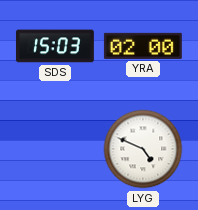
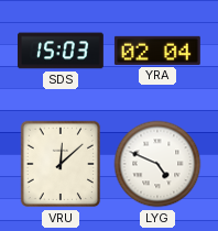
YRA: 02:00 -> 02:04 (157, 51)
VRU: none -> 12:08 (61, 164)
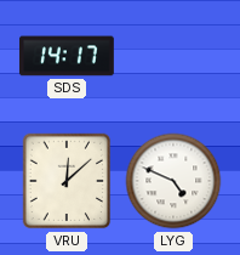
SDS: 15:03 -> 14:17 (67, 56)
YRA: 02:04 -> none (157, 51)
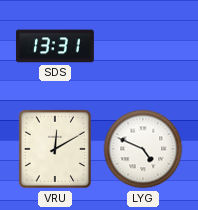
SDS: 14:17 -> 13:31 (55, 46)
VRU: 12:08 -> 12:10 (55, 149)
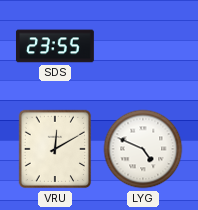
SDS: 13:31 -> 23:55 (55, 46)
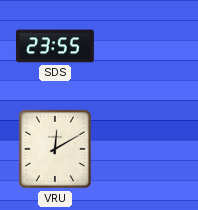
LYG: 4:49 -> none (143, 149)
